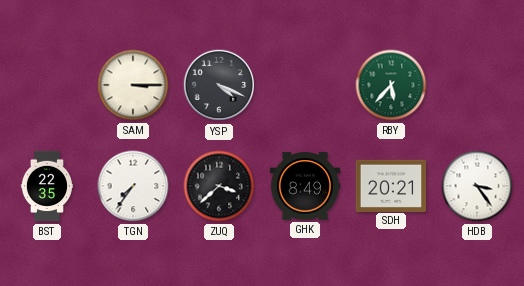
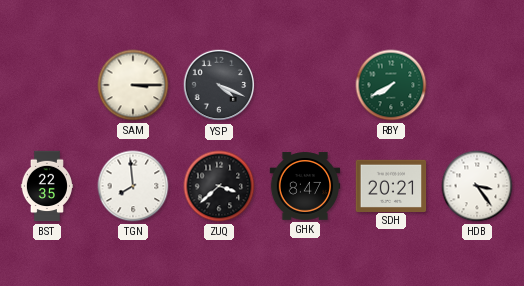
RBY: 5:37 -> 7:40 (391, 85)
TGN: 7:36 -> 7:59 (133, 186)
GHK: 8:49 -> 8:47 (305, 186)
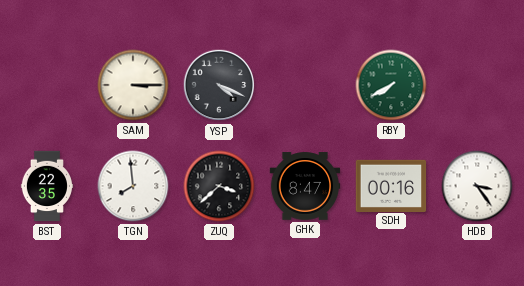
SDH: 20:21 -> 00:16 (391, 185)
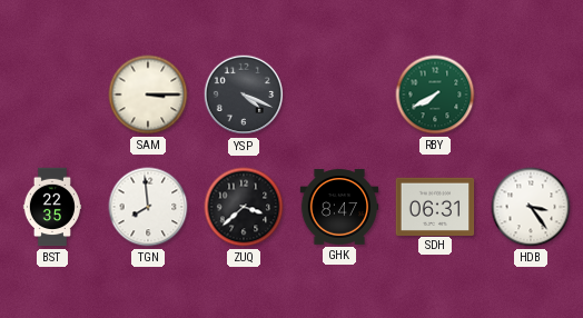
SDH: 00:16 -> 06:31 (435, 206)
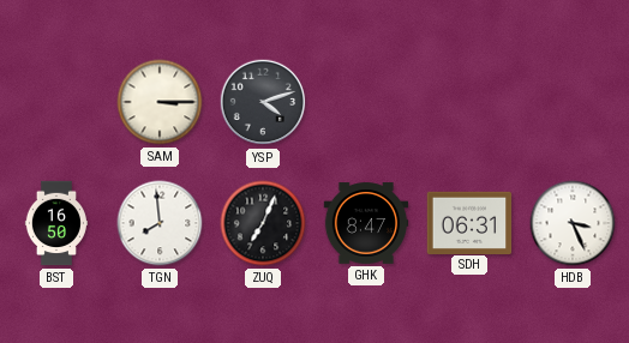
YSP: 4:19 -> 4:12 (263, 102)
RBY: 7:40 -> none (435, 95)
BST: 22:35 -> 16:50 (55, 223)
ZUQ: 3:38 -> 7:04 (263, 223)
HDB: 3:24 -> 3:26 (573, 223)
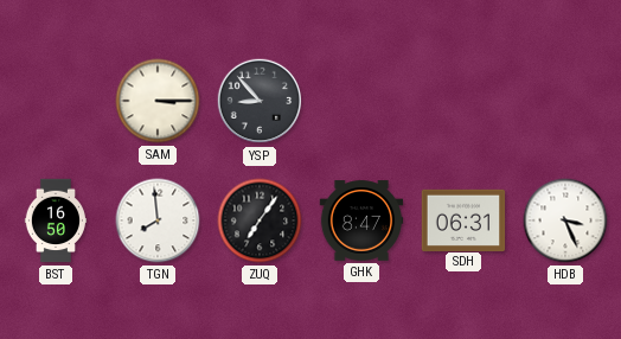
YSP: 4:12 -> 8:53 (260, 101)
ZUQ: 7:04 -> 7:06 (260, 220)
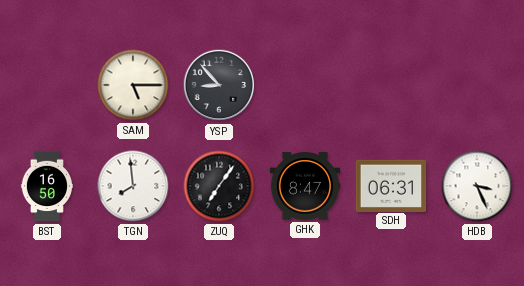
SAM: 3:15 -> 5:15 (133, 85)
